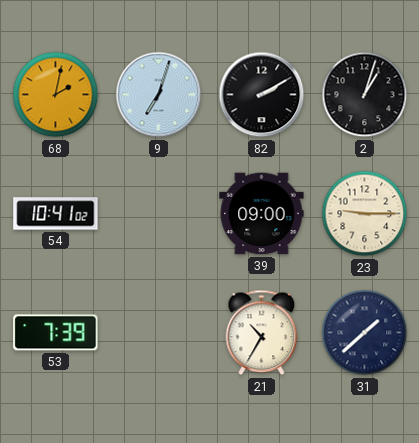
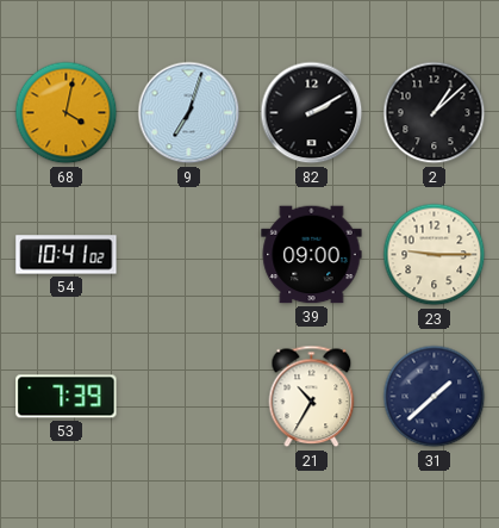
68: 2:02 -> 4:02 (67, 113)
2: 1:03 -> 1:08 (435, 113)
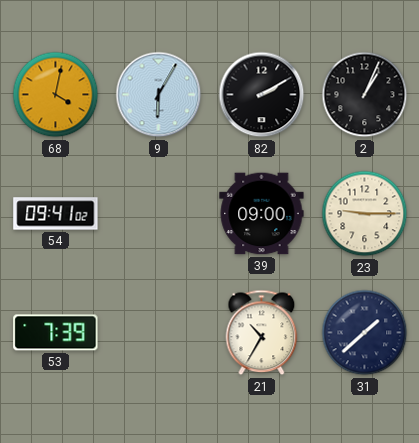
9: 7:03 -> 6:05 (159, 95)
2: 1:08 -> 1:04 (365, 95)
54: 10:41 -> 09:41 (56, 214)
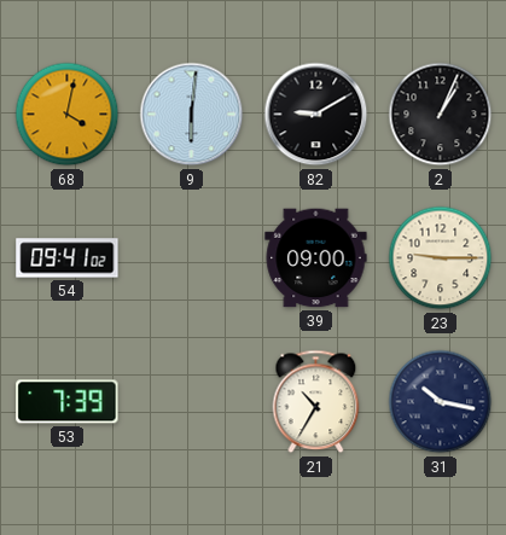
9: 6:05 -> 6:01 (192, 115)
82: 2:10 -> 9:10 (316, 115)
31: 1:38 -> 10:17 (441, 402)
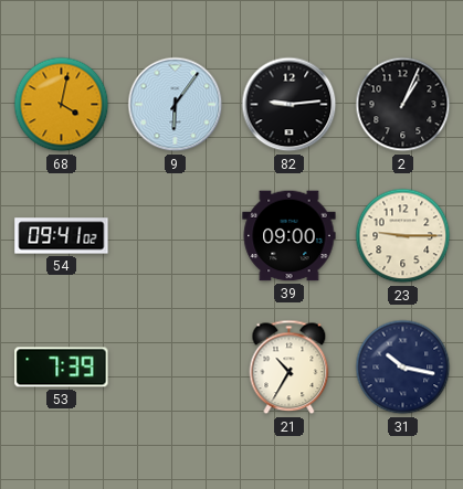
9: 6:01 -> 6:06 (176, 105)
82: 9:10 -> 9:14 (290, 105)
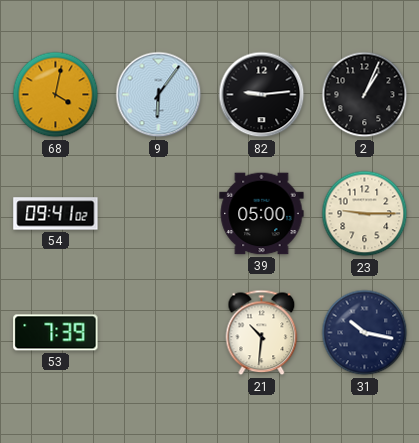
39: 09:00 -> 05:00 (262, 214)
21: 10:35 -> 10:31 (262, 333)
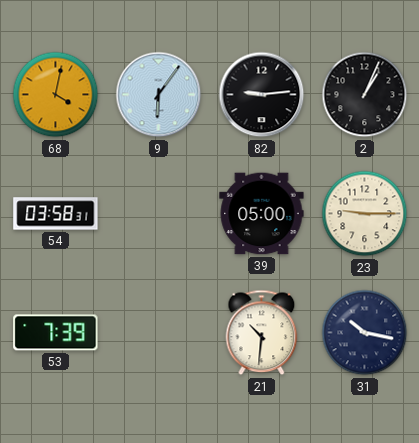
54: 09:41 -> 03:58 (56, 214)
